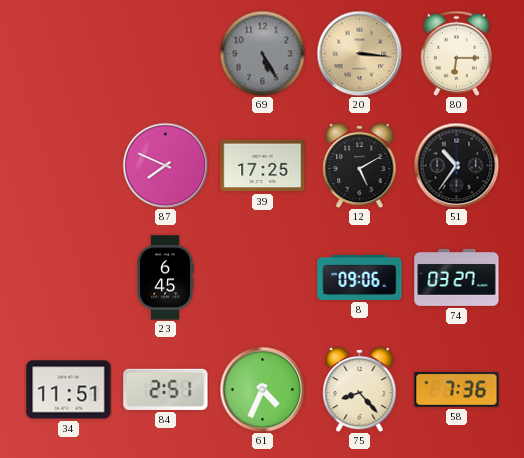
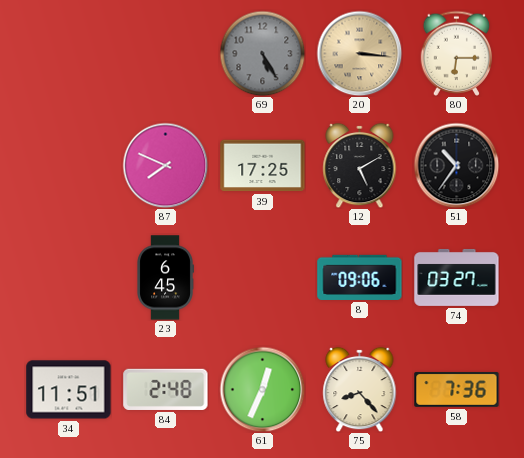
84: 2:51 -> 2:48 (166, 389)
61: 4:34 -> 12:34 (262, 389)
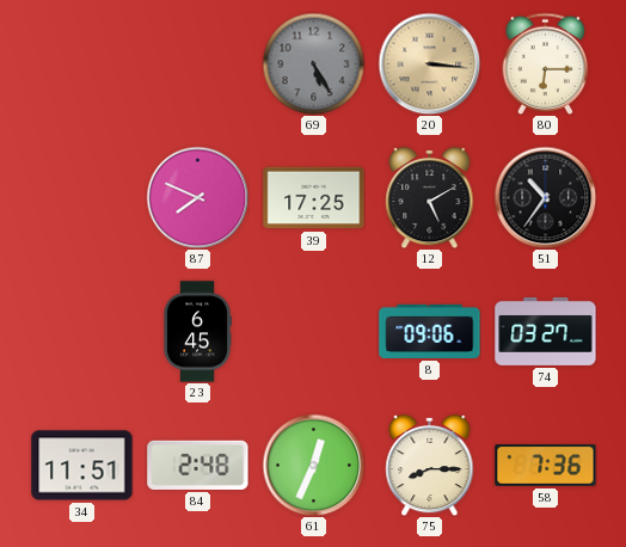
75: 8:23 -> 8:15 (430, 465)
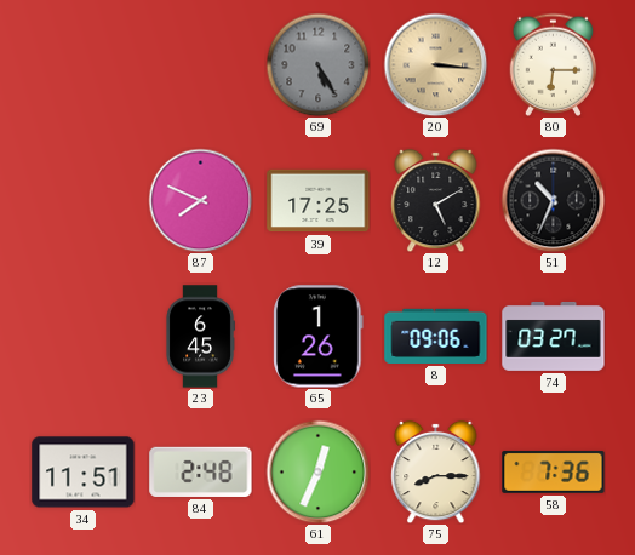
51: 10:36 -> 10:34 (553, 200)
65: none -> 1:26 (319, 337)
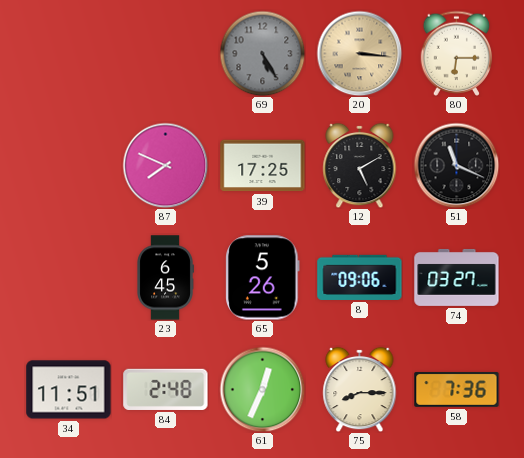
51: 10:34 -> 11:19 (456, 165)
65: 1:26 -> 5:26 (263, 278)
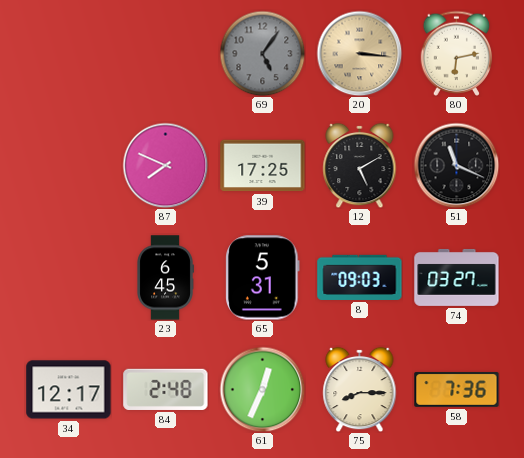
69: 5:25 -> 5:06 (262, 53)
80: 6:15 -> 6:13 (457, 53)
65: 5:26 -> 5:31 (263, 278)
8: 09:06 -> 09:03 (360, 277)
34: 11:51 -> 12:17 (69, 390)
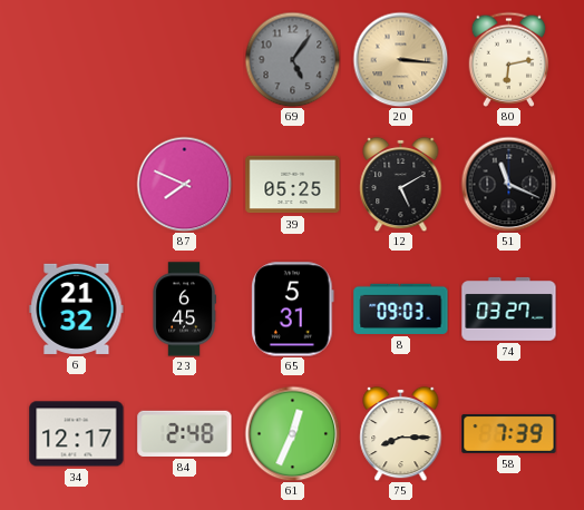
39: 17:25 -> 05:25 (293, 185)
6: none -> 21:32 (77, 308)
58: 7:36 -> 7:39 (509, 433)
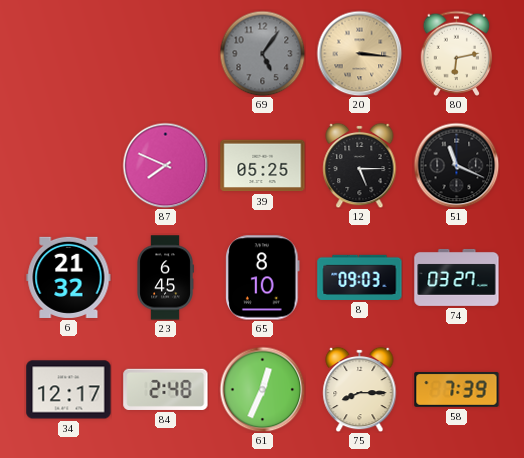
12: 5:10 -> 5:15 (360, 165)
65: 5:31 -> 8:10 (263, 278)
